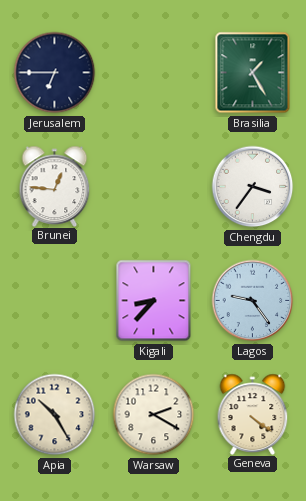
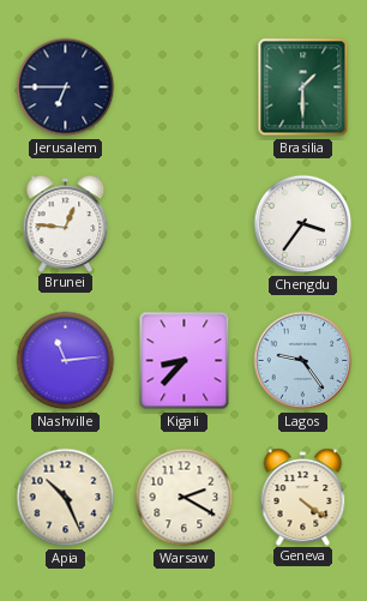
Brasilia: 1:25 -> 1:30 (303, 88)
Nashville: none -> 11:14 (66, 361)
Apia: 10:25 -> 10:26 (66, 498)
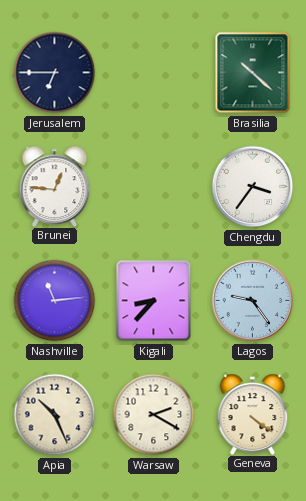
Brasilia: 1:30 -> 10:22 (253, 73)
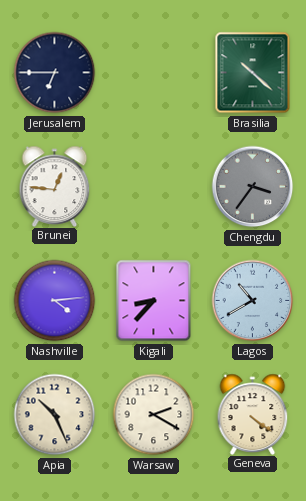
Chengdu dial: white -> grey (253, 187)
Nashville: 11:14 -> 4:14 (55, 301)
Lagos: 9:24 -> 10:40 (253, 301)
